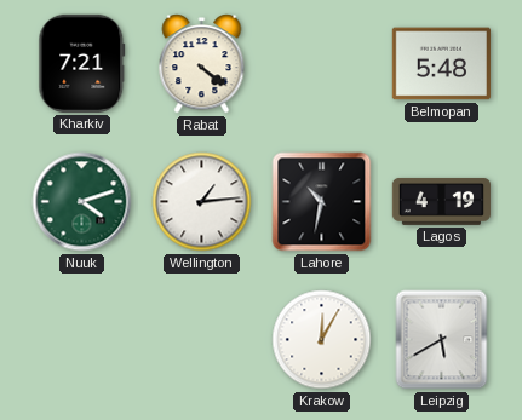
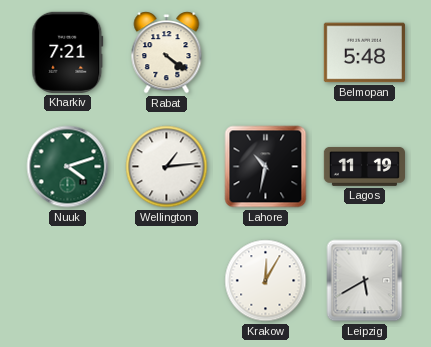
Lagos: 4:19 -> 11:19 (364, 166)
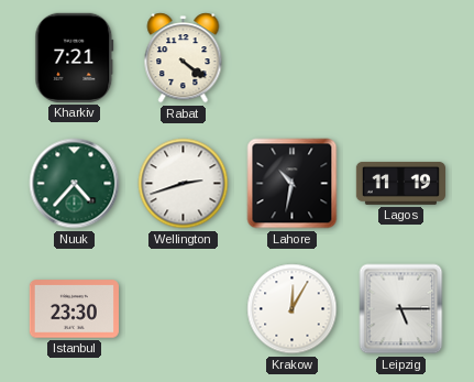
Belmopan: 5:48 -> none (364, 53)
Nuuk: 4:12 -> 4:37 (75, 184)
Wellington: 1:14 -> 2:42 (184, 184)
Istanbul: none -> 23:30 (74, 309)
Leipzig: 5:40 -> 5:15 (401, 309)
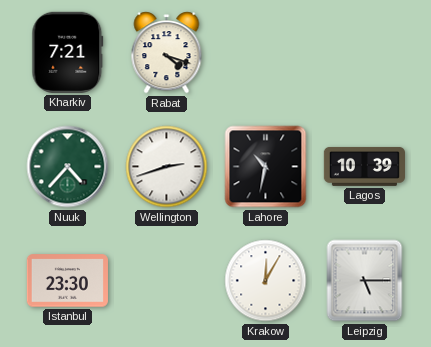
Rabat: 4:21 -> 4:18 (167, 53)
Lagos: 11:19 -> 10:39 (364, 166)
